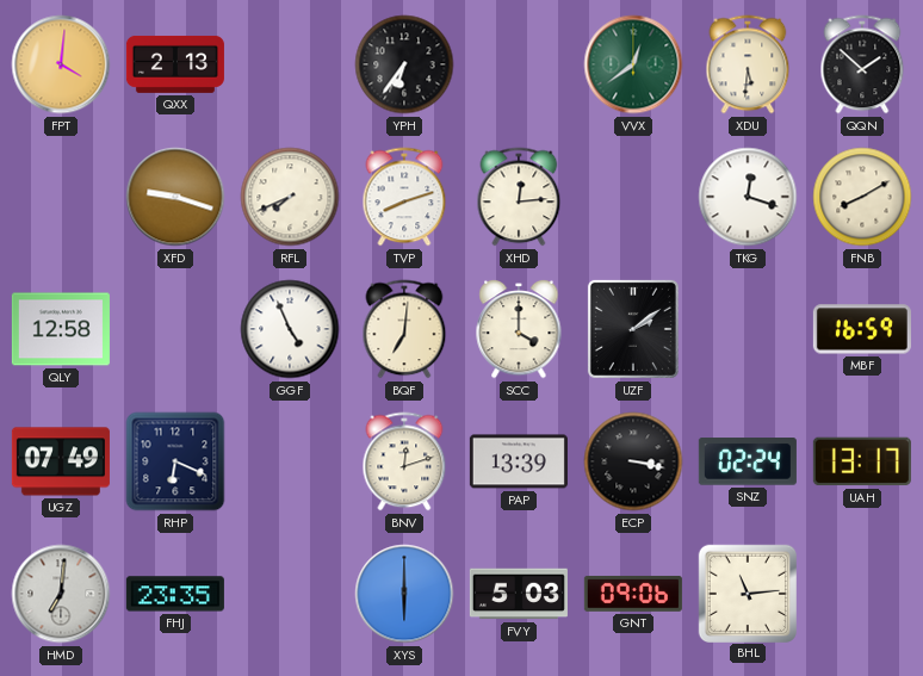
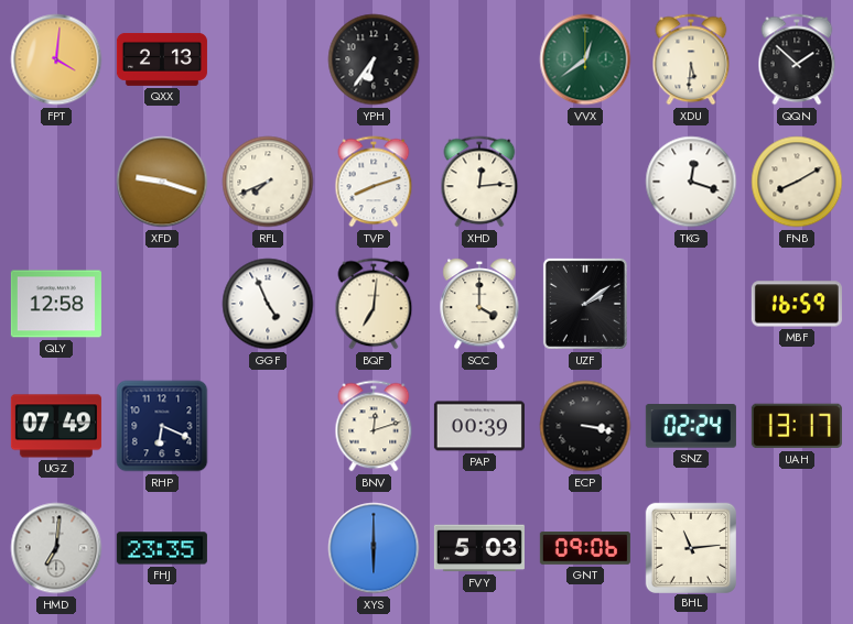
PAP: 13:39 -> 00:39 (479, 426)
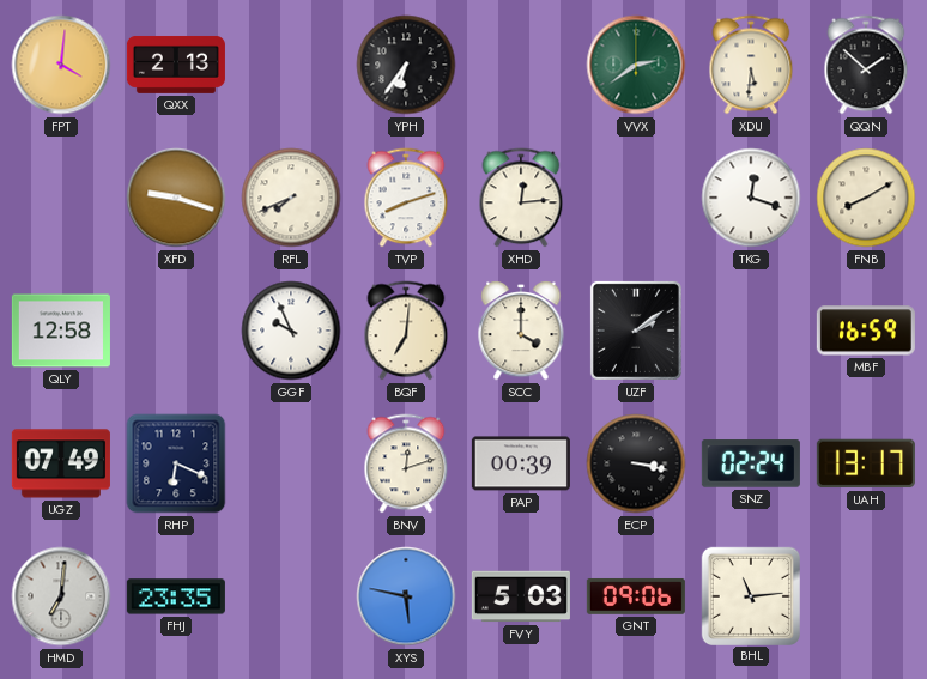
VVX: 12:39 -> 2:39 (636, 65)
GGF: 4:56 -> 9:56 (291, 331)
XYS: 6:00 -> 5:47 (406, 596)
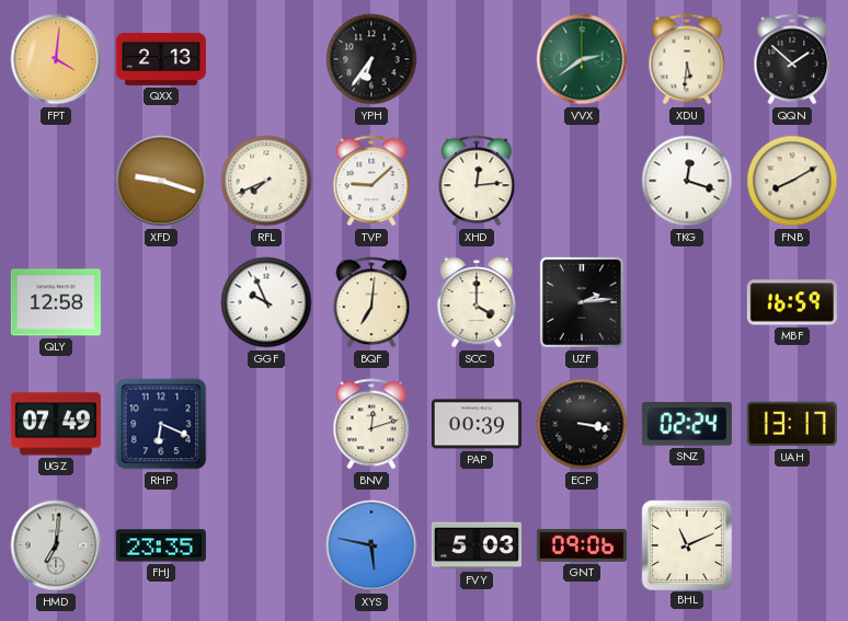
TVP: 8:12 -> 9:08 (371, 181)
UZF: 2:09 -> 2:14 (582, 302)
BHL: 11:14 -> 11:11 (686, 544)
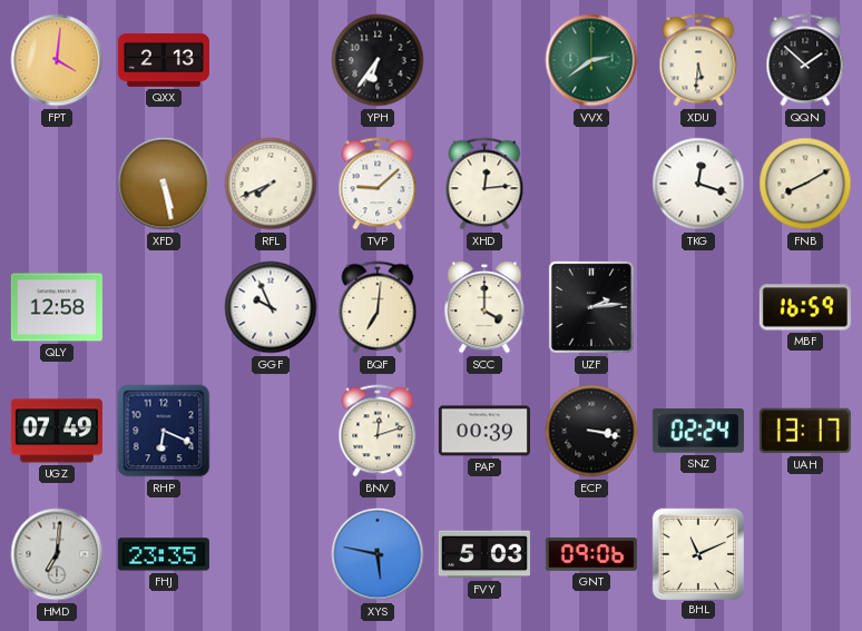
XFD: 9:18 -> 5:28 (164, 184)
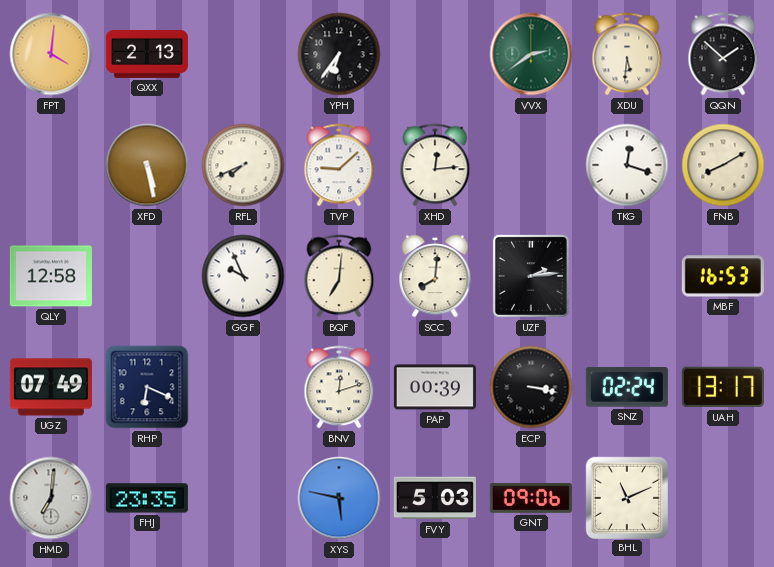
SCC: 4:00 -> 8:01 (435, 276)
MBF: 16:59 -> 16:53 (723, 276)
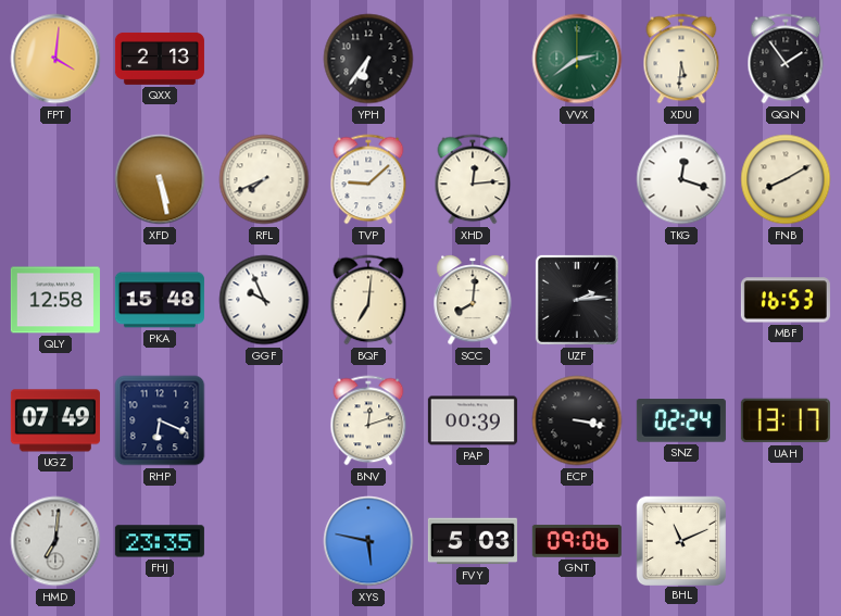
QQN: 1:52 -> 1:54 (786, 59)
PKA: none -> 15:48 (160, 300)
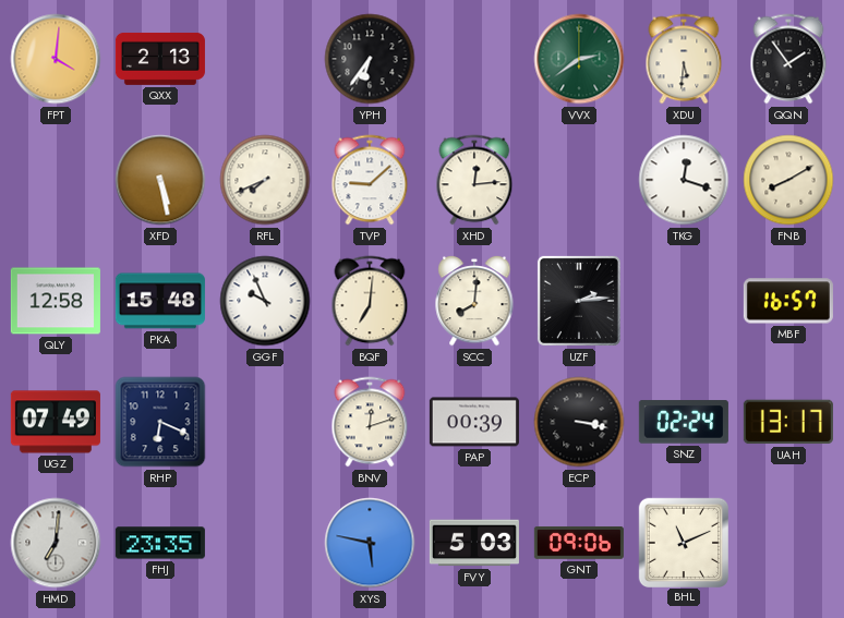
MBF: 16:53 -> 16:57 (788, 301)
